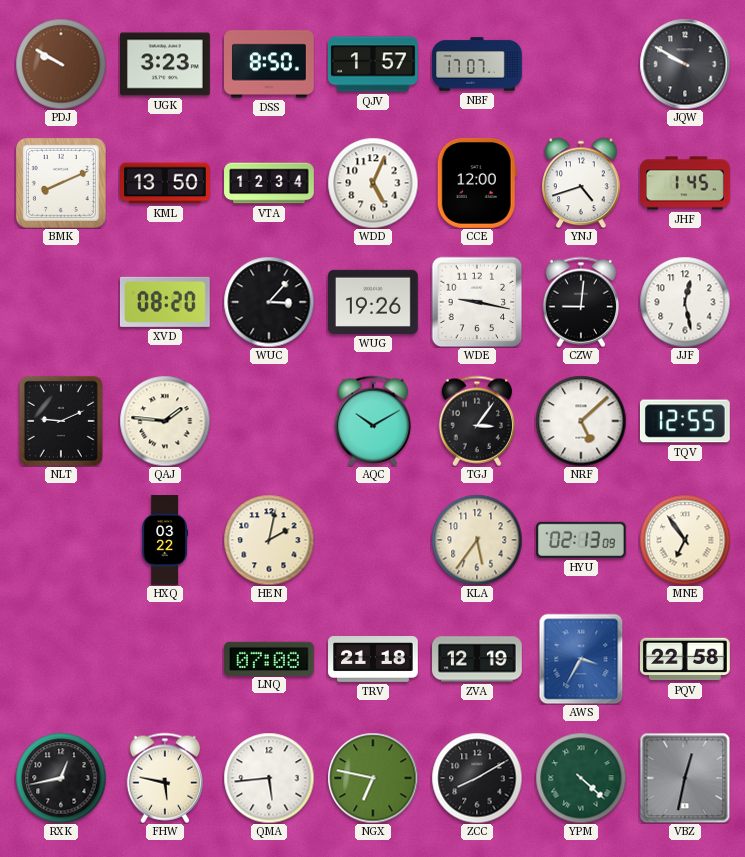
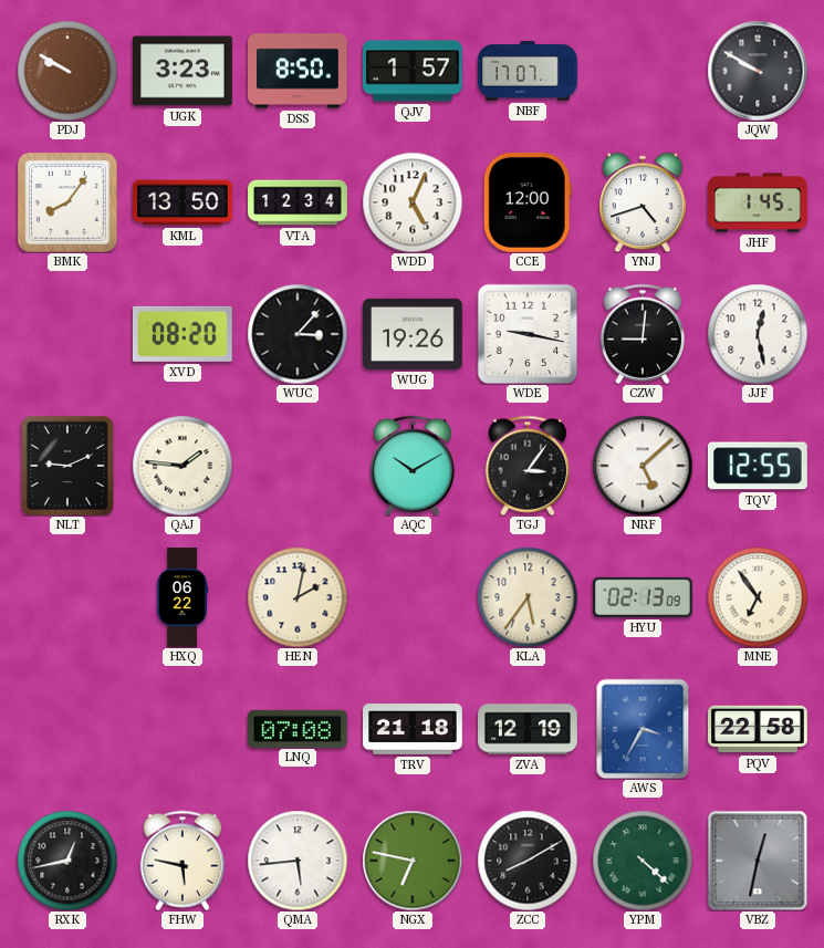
BMK: 8:11 -> 8:06 (67, 202)
HXQ: 03:22 -> 06:22 (182, 597)
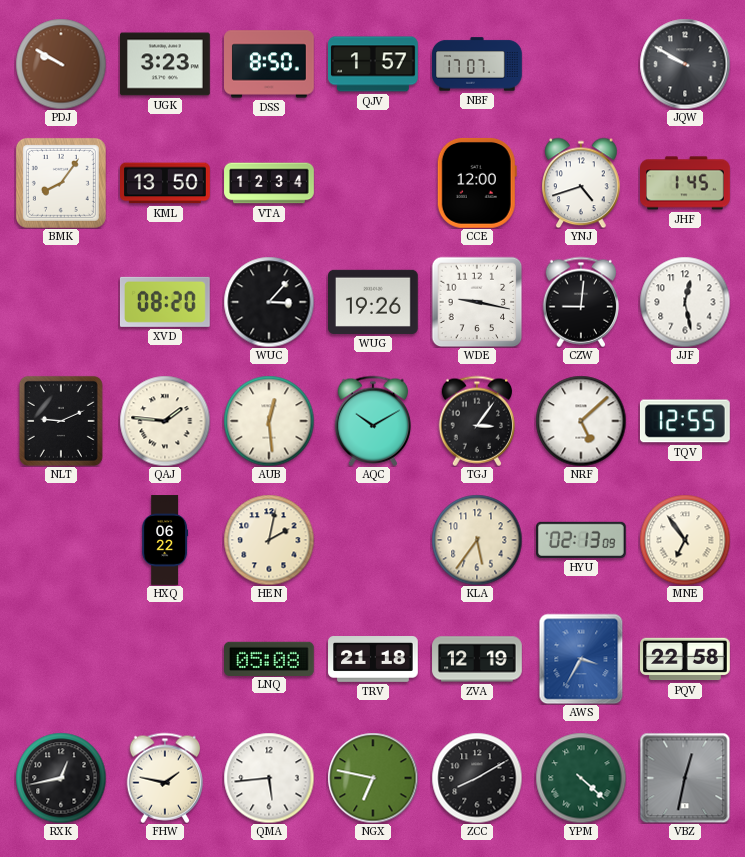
WDD: 5:04 -> none (413, 202)
AUB: none -> 12:29 (269, 421)
LNQ: 07:08 -> 05:08 (270, 658)
FHW: 5:47 -> 1:47 (164, 778)
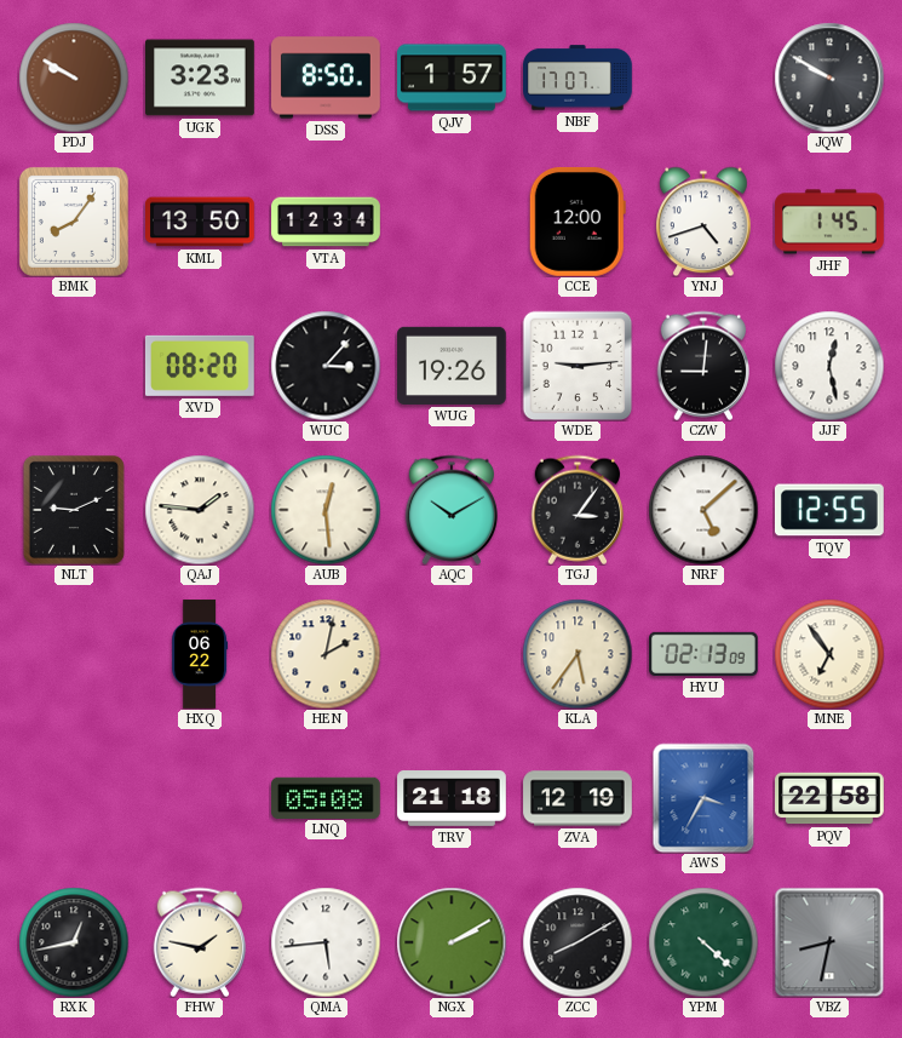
WDE: 9:17 -> 9:14 (578, 366)
NGX: 6:47 -> 2:10 (452, 942)
VBZ: 12:32 -> 8:32 (829, 942)
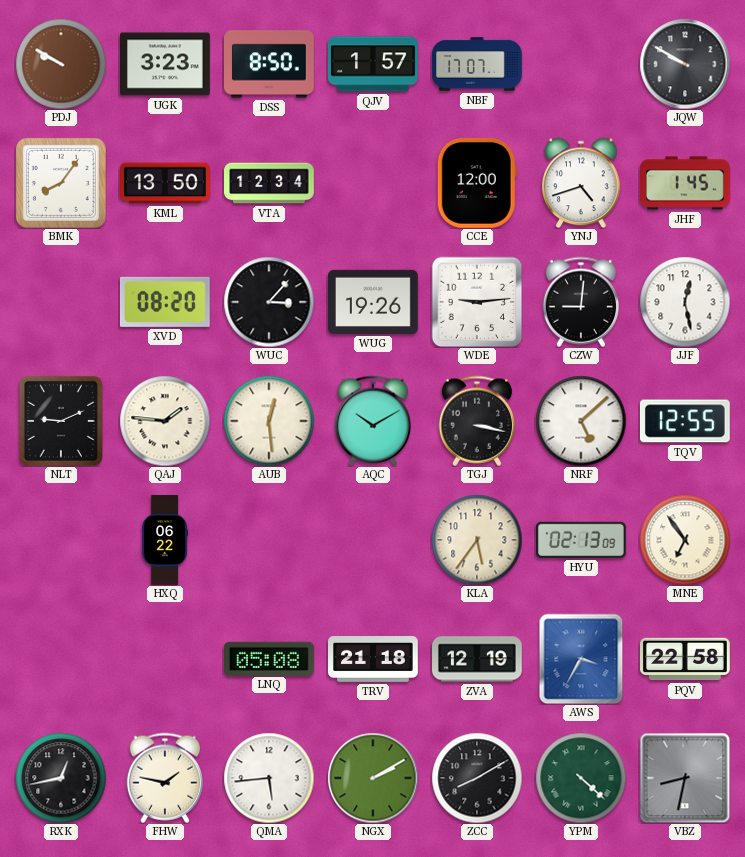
TGJ: 3:06 -> 3:17 (476, 421)
HEN: 2:02 -> none (326, 654)
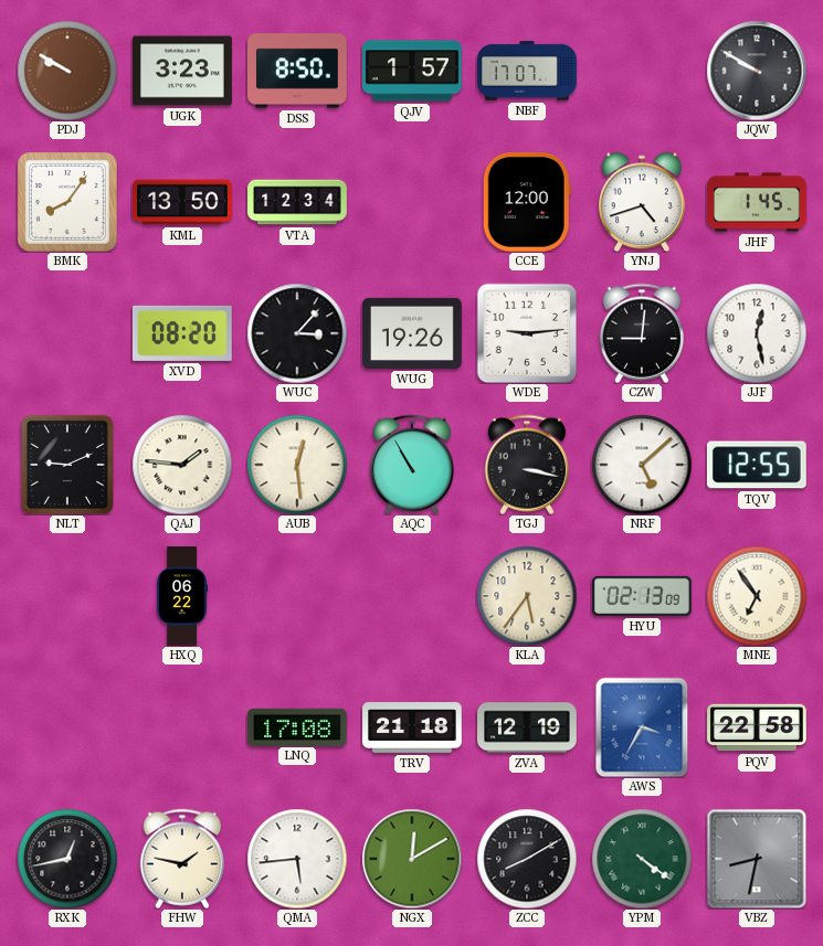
AQC: 10:10 -> 10:55 (411, 465)
LNQ: 05:08 -> 17:08 (298, 726)
NGX: 2:10 -> 12:10 (412, 859)
YPM: 4:22 -> 4:21 (642, 859)
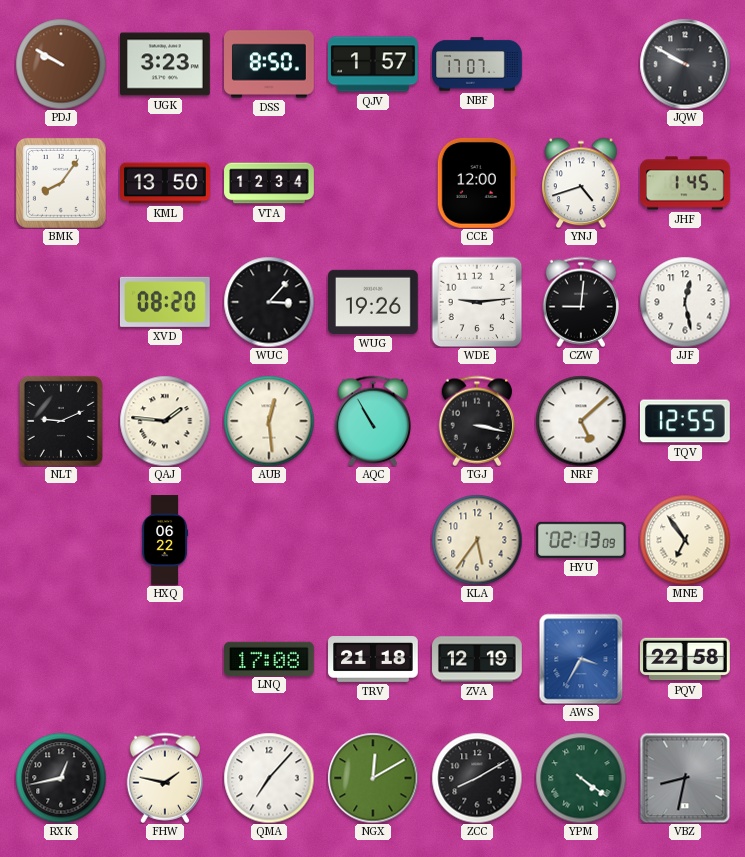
QMA: 5:44 -> 7:07 (269, 778)
